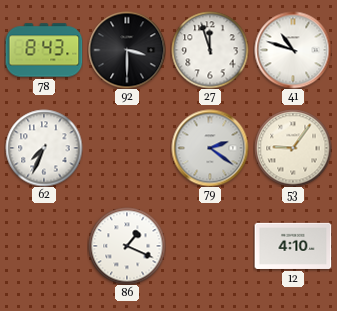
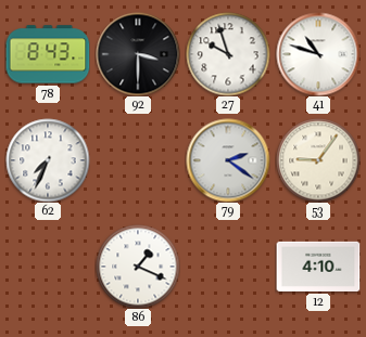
27: 11:57 -> 9:57 (228, 54)
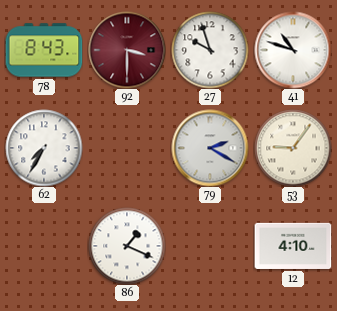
92 dial: black -> burgundy (127, 50)
62: 7:34 -> 7:35 (44, 148)
79: 2:21 -> 2:20 (210, 148)
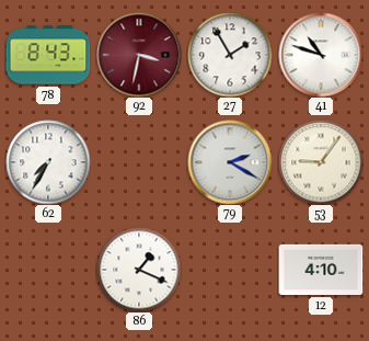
92: 3:30 -> 3:32 (139, 55)
27: 9:57 -> 1:55 (230, 55)
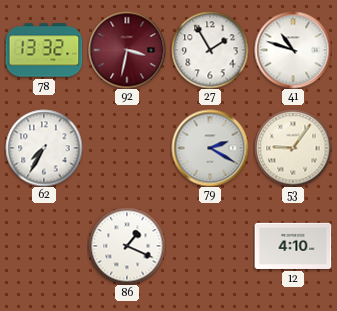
78: 8:43 -> 13:32 (44, 50)
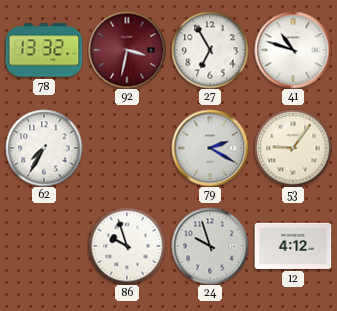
27: 1:55 -> 6:55 (210, 50)
86: 1:19 -> 9:57 (127, 246)
24: none -> 9:57 (210, 246)
12: 4:10 -> 4:12 (293, 246)
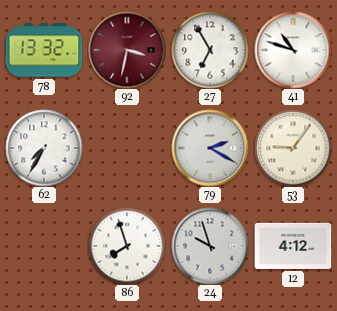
86: 9:57 -> 7:57 (127, 246)
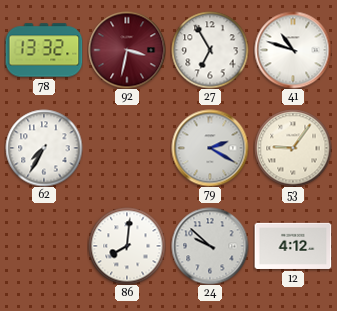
86: 7:57 -> 8:01 (127, 246)
24: 9:57 -> 9:52 (210, 246)
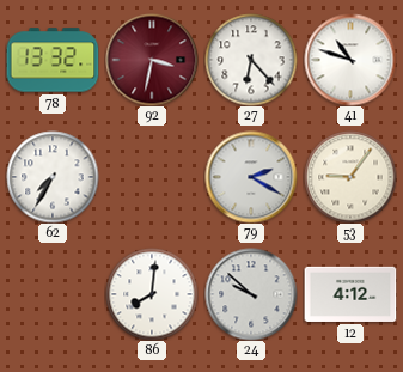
27: 6:55 -> 6:23 (251, 60)
